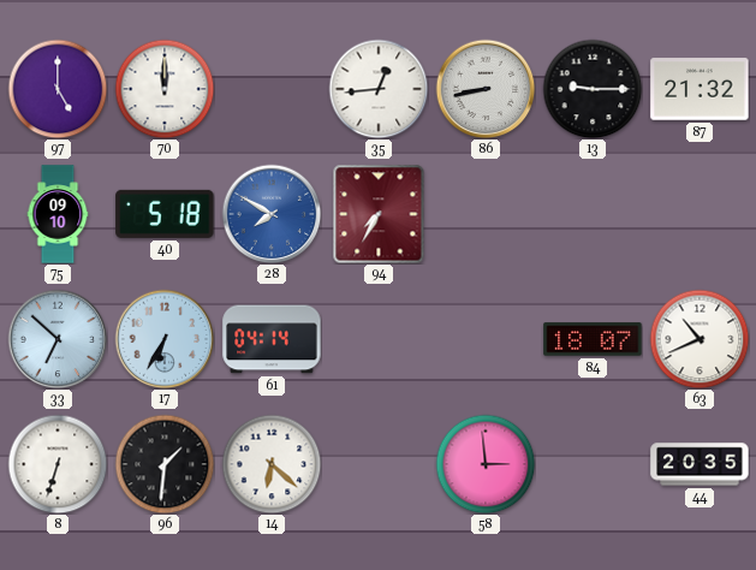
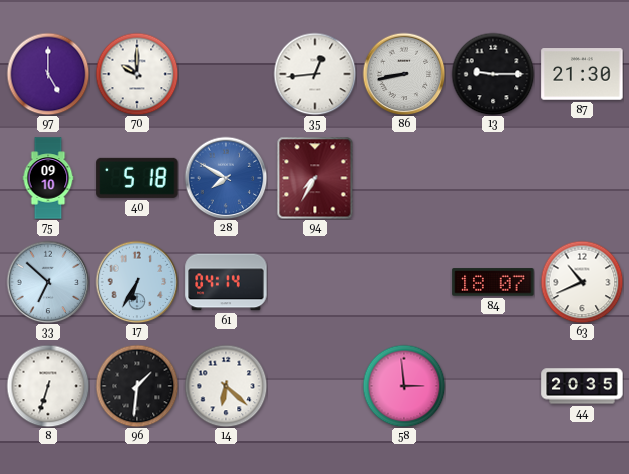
70: 12:00 -> 10:00 (137, 74)
87: 21:32 -> 21:30 (582, 74)
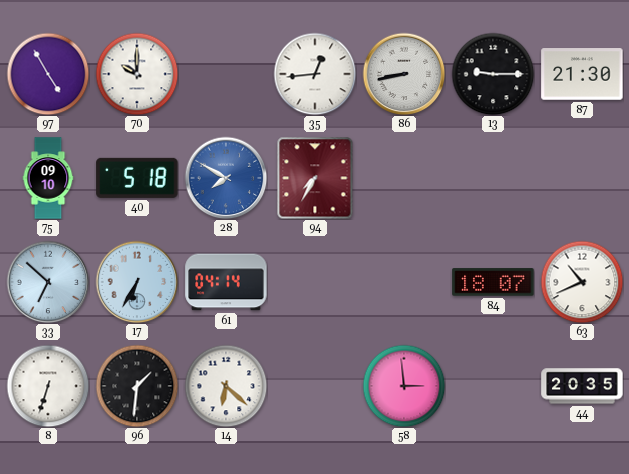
97: 5:00 -> 4:55 (48, 74)
